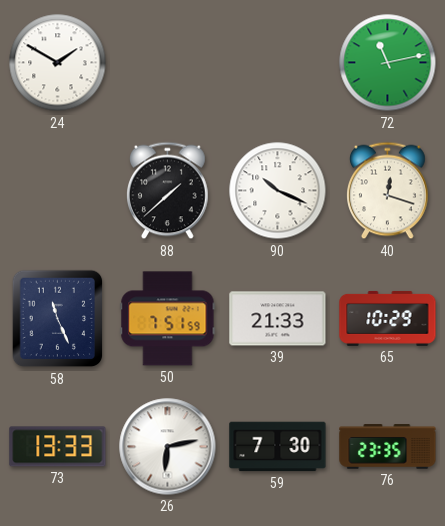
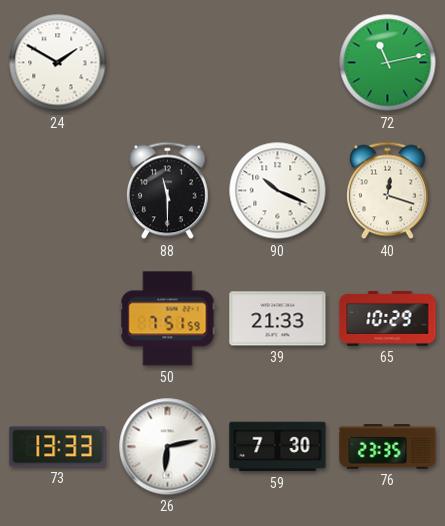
88: 1:38 -> 11:30 (168, 191)
58: 11:26 -> none (58, 319)
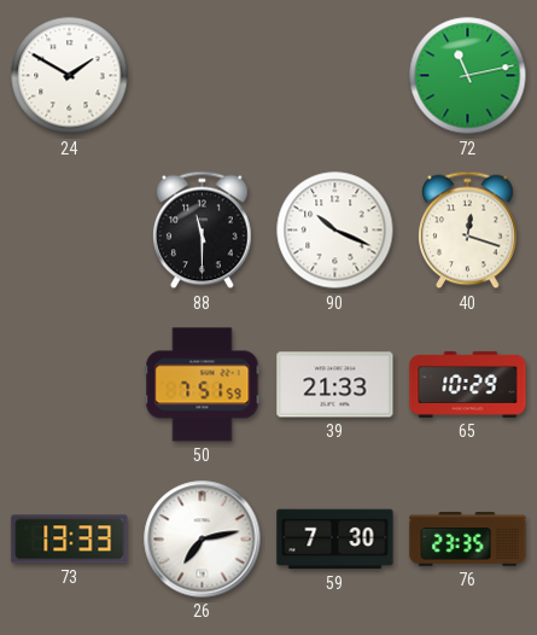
26: 6:13 -> 7:13 (203, 540)
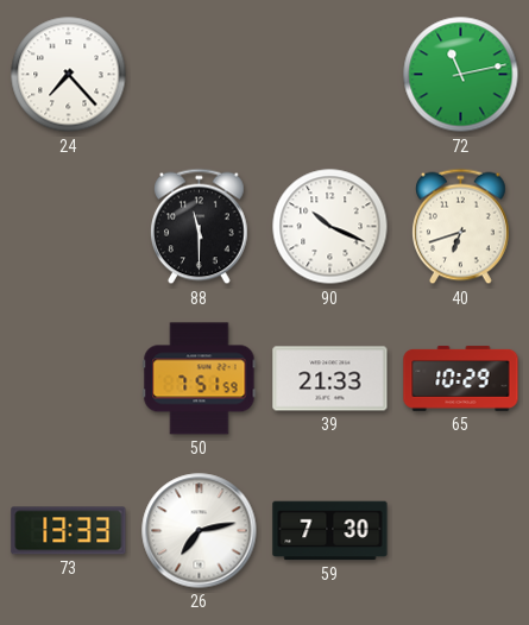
24: 1:50 -> 7:23 (69, 75)
40: 12:18 -> 6:42 (461, 227)
76: 23:35 -> none (468, 540)
